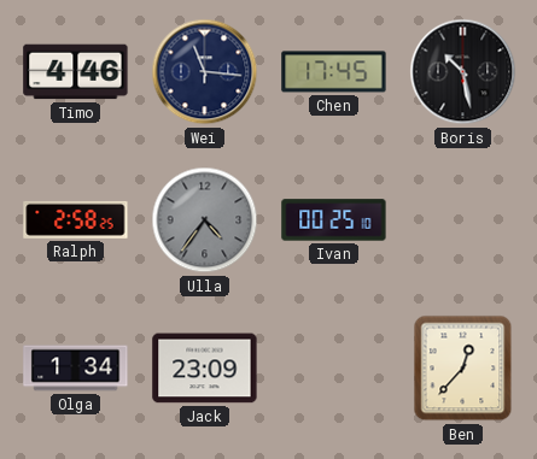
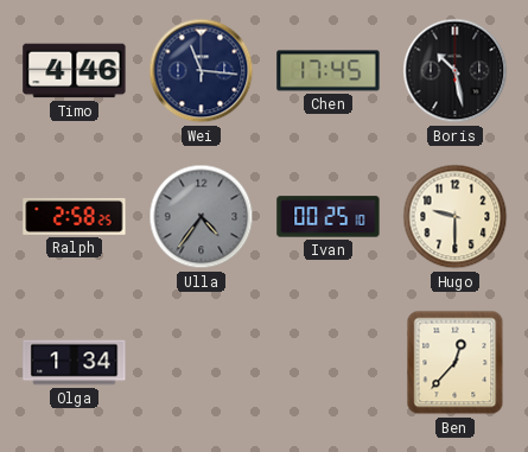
Hugo: none -> 9:30 (456, 217)
Jack: 23:09 -> none (205, 369)
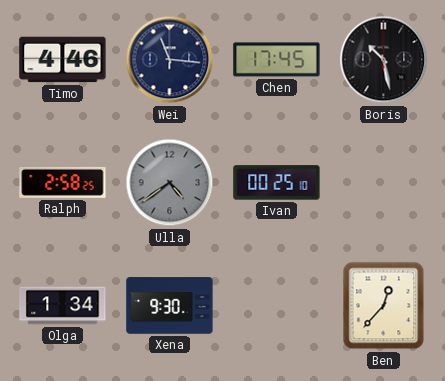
Ulla: 4:36 -> 4:39 (170, 183)
Hugo: 9:30 -> none (456, 217)
Xena: none -> 9:30 (170, 306)
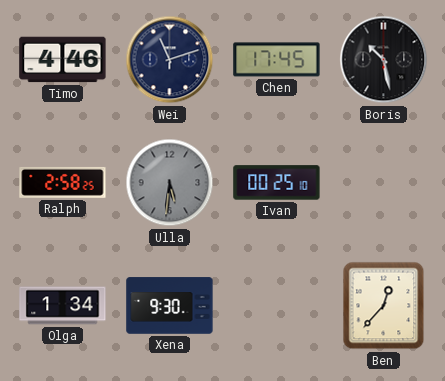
Wei: 11:16 -> 11:12 (170, 60)
Ulla: 4:39 -> 5:31 (170, 183)
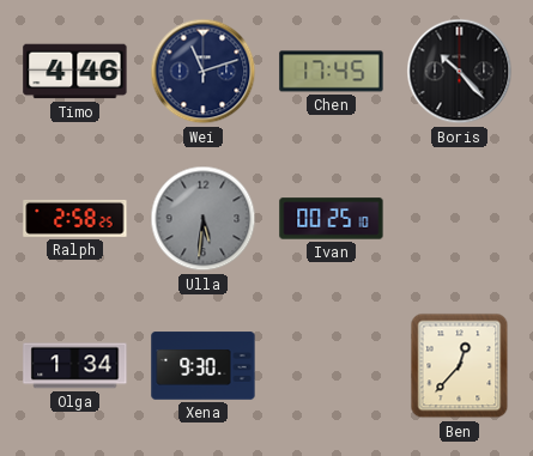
Boris: 10:28 -> 10:23 (460, 72)
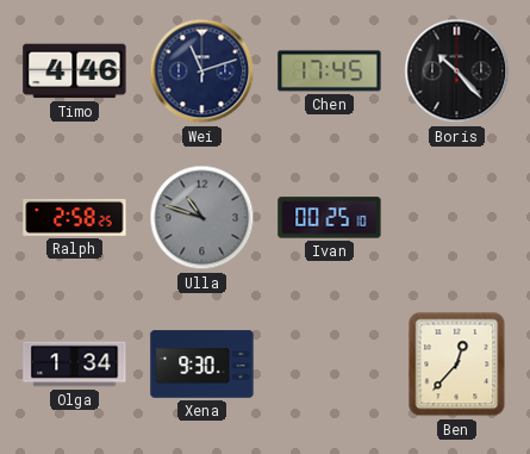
Ulla: 5:31 -> 10:48 (202, 218)
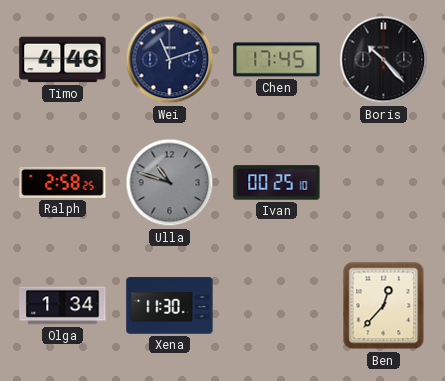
Xena: 9:30 -> 11:30 (170, 306)
